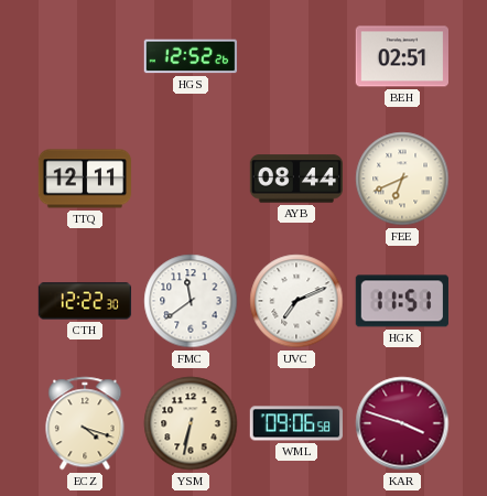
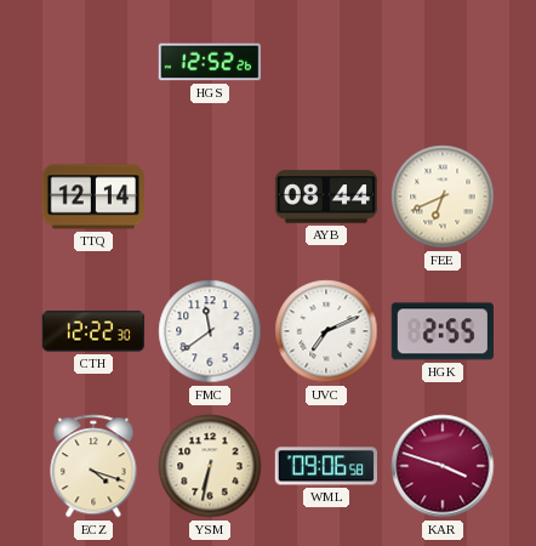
BEH: 02:51 -> none (401, 56)
TTQ: 12:11 -> 12:14 (93, 197)
HGK: 11:51 -> 2:55 (443, 331)
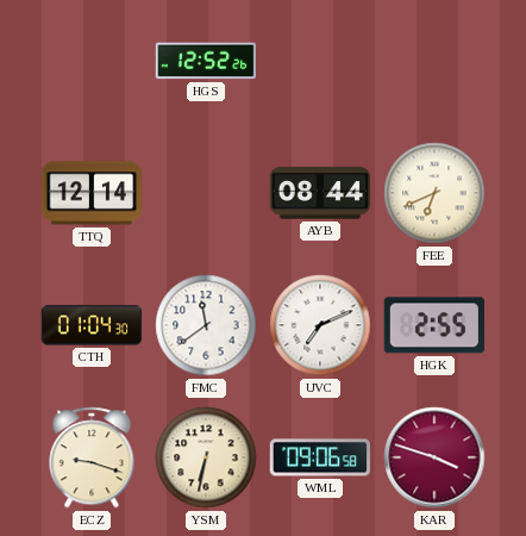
CTH: 12:22 -> 01:04 (92, 325)
ECZ: 4:18 -> 9:18 (92, 457)
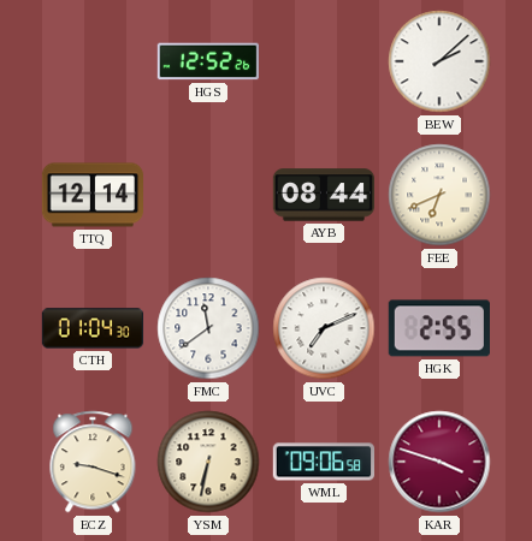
BEW: none -> 2:08 (439, 61)
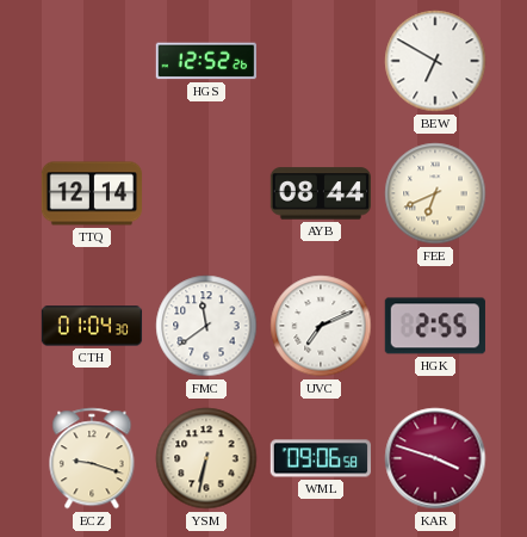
BEW: 2:08 -> 6:50 (435, 61)
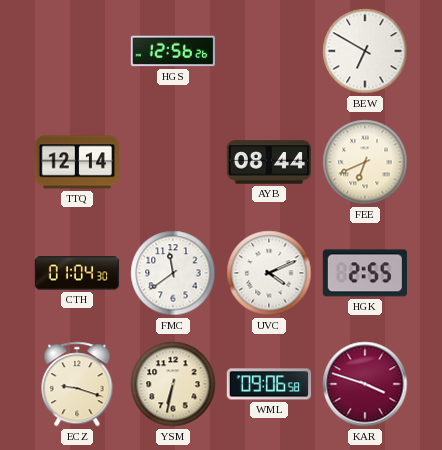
HGS: 12:52 -> 12:56 (172, 51)
UVC: 7:11 -> 4:11 (269, 273)
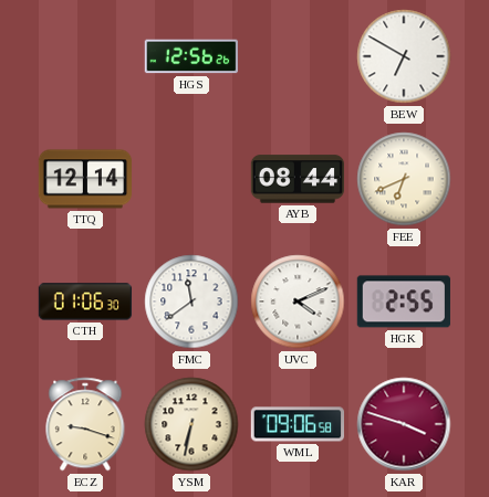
CTH: 01:04 -> 01:06 (85, 302)
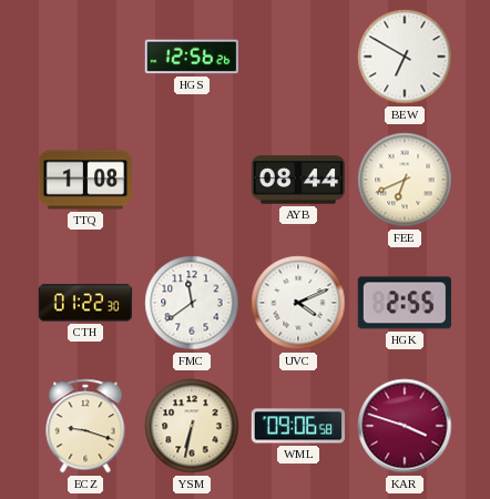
TTQ: 12:14 -> 1:08 (85, 180)
CTH: 01:06 -> 01:22 (85, 303)
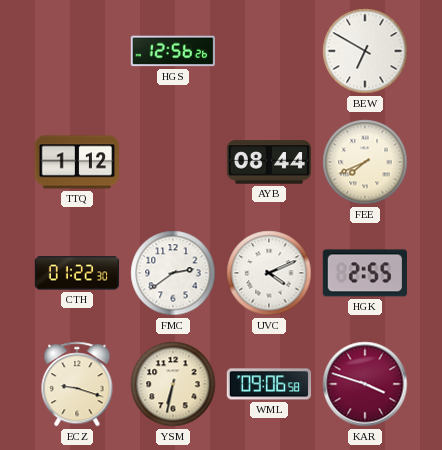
TTQ: 1:08 -> 1:12 (77, 162)
FEE: 6:41 -> 7:41 (365, 162)
FMC: 11:39 -> 2:39 (173, 273)
